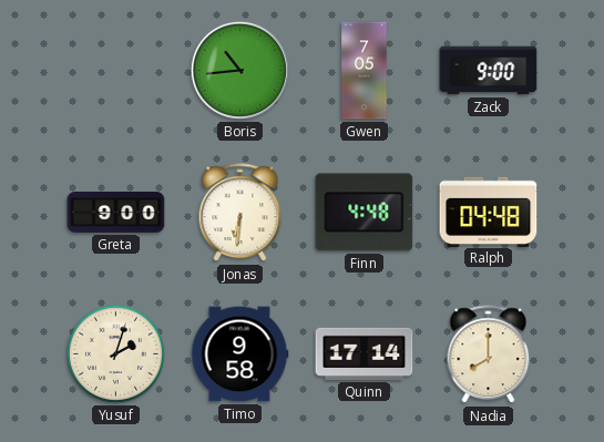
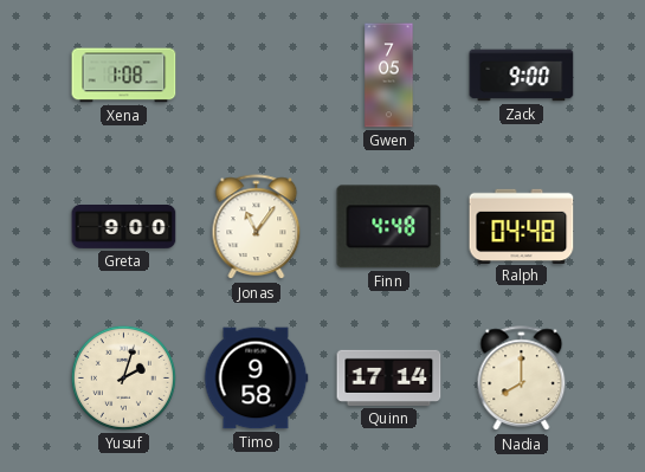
Xena: none -> 1:08 (124, 76)
Boris: 10:44 -> none (239, 70)
Jonas: 6:31 -> 11:06 (257, 227)
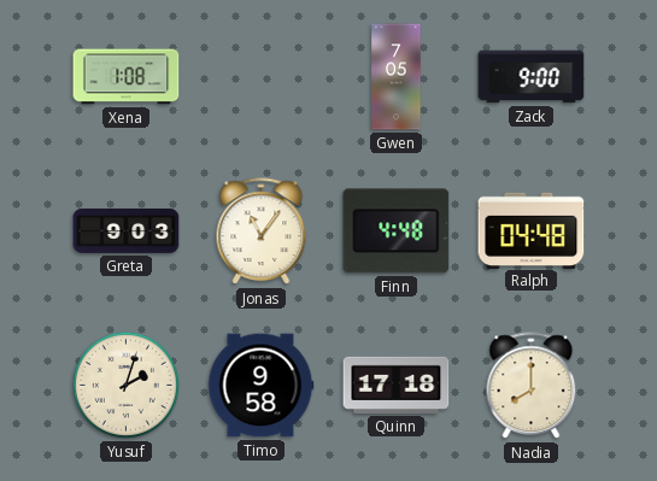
Greta: 9:00 -> 9:03 (127, 231)
Quinn: 17:14 -> 17:18 (397, 385)
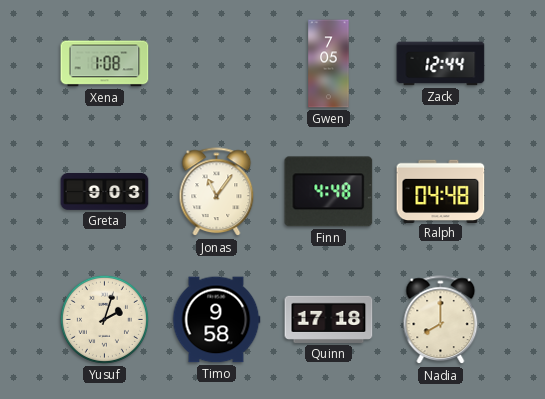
Zack: 9:00 -> 12:44 (441, 64)
